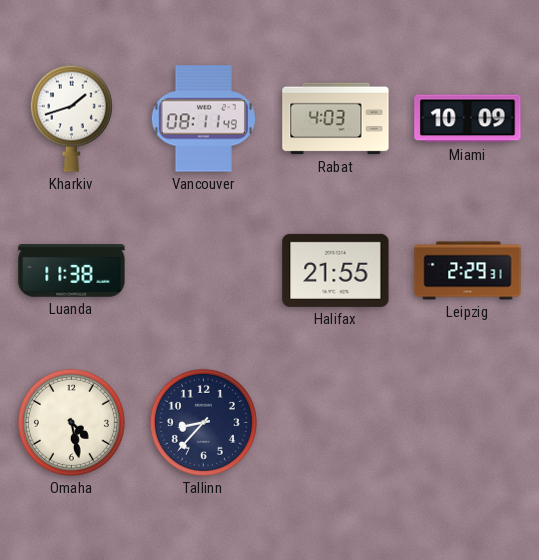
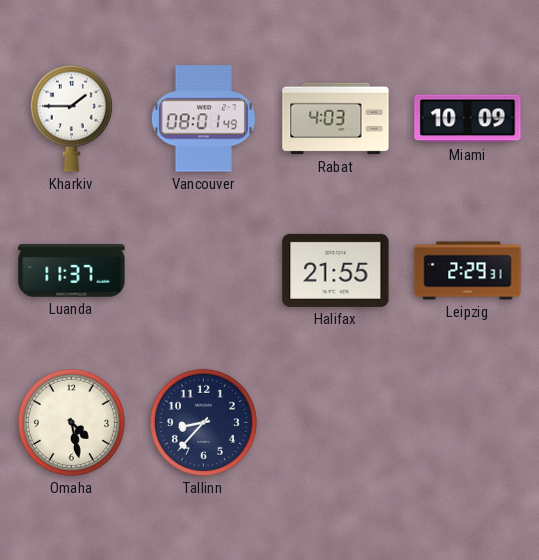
Kharkiv: 1:42 -> 1:45 (71, 118)
Vancouver: 08:11 -> 08:01 (203, 119)
Luanda: 11:38 -> 11:37 (72, 271)
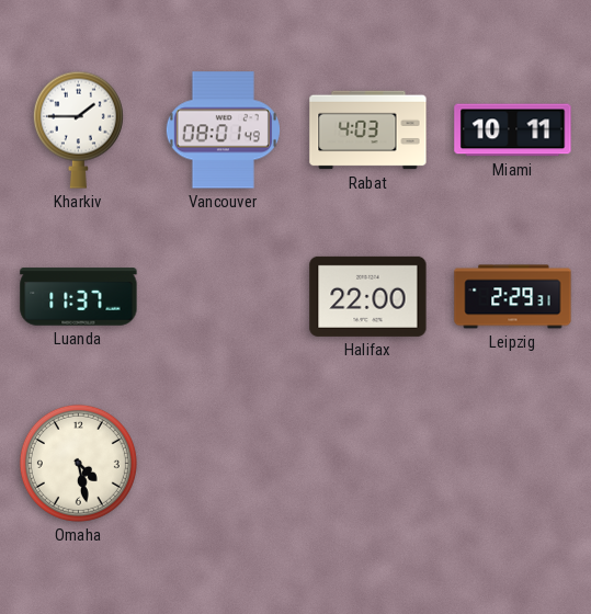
Miami: 10:09 -> 10:11 (513, 130)
Halifax: 21:55 -> 22:00 (368, 296)
Tallinn: 8:37 -> none (203, 422)
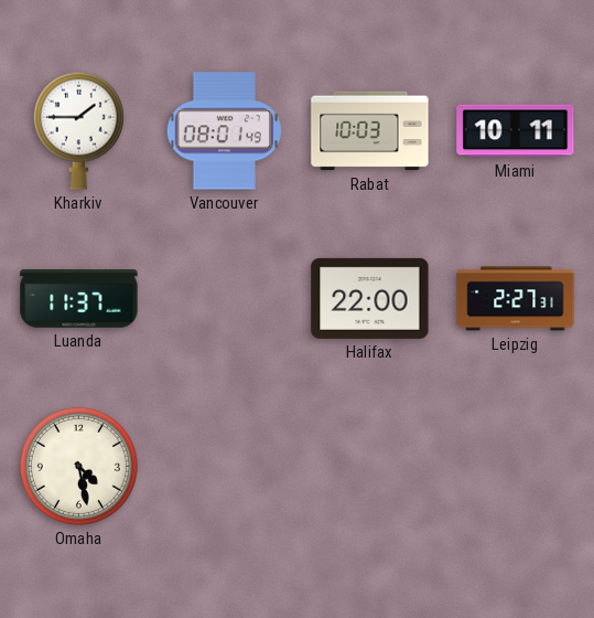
Rabat: 4:03 -> 10:03 (370, 131)
Leipzig: 2:29 -> 2:27 (516, 299)
